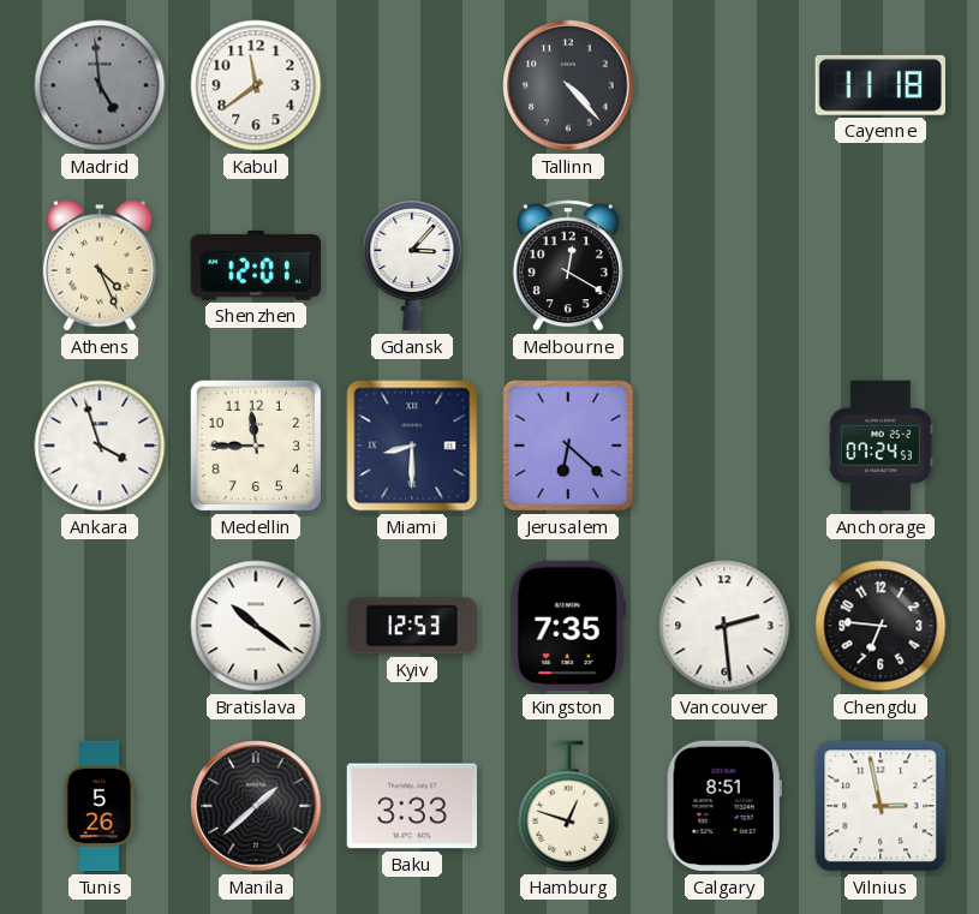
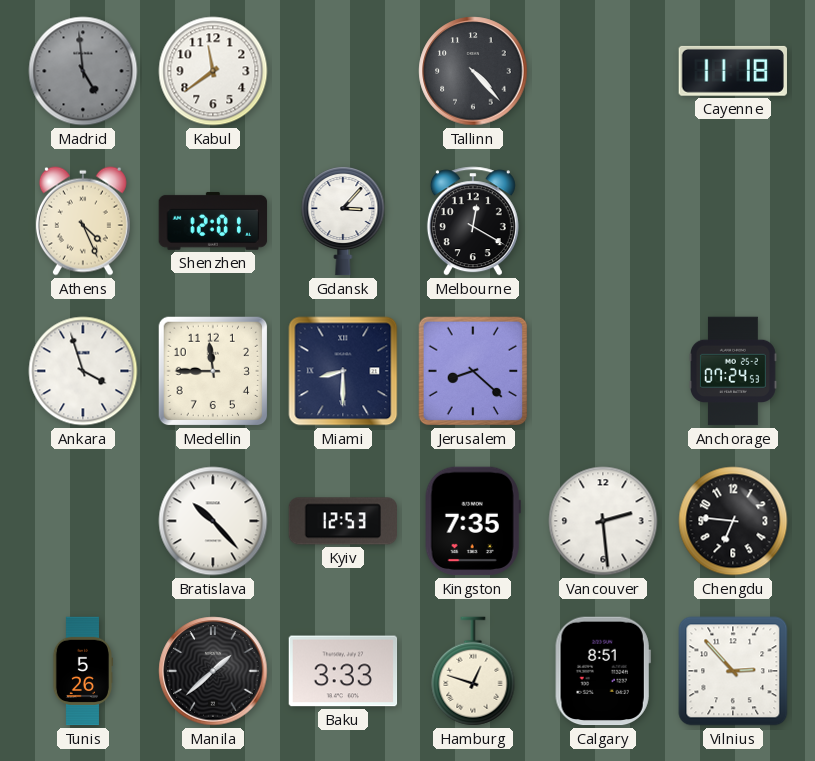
Jerusalem: 6:22 -> 8:22 (473, 371)
Bratislava: 10:21 -> 10:23 (213, 521)
Vilnius: 2:58 -> 2:53 (733, 671)
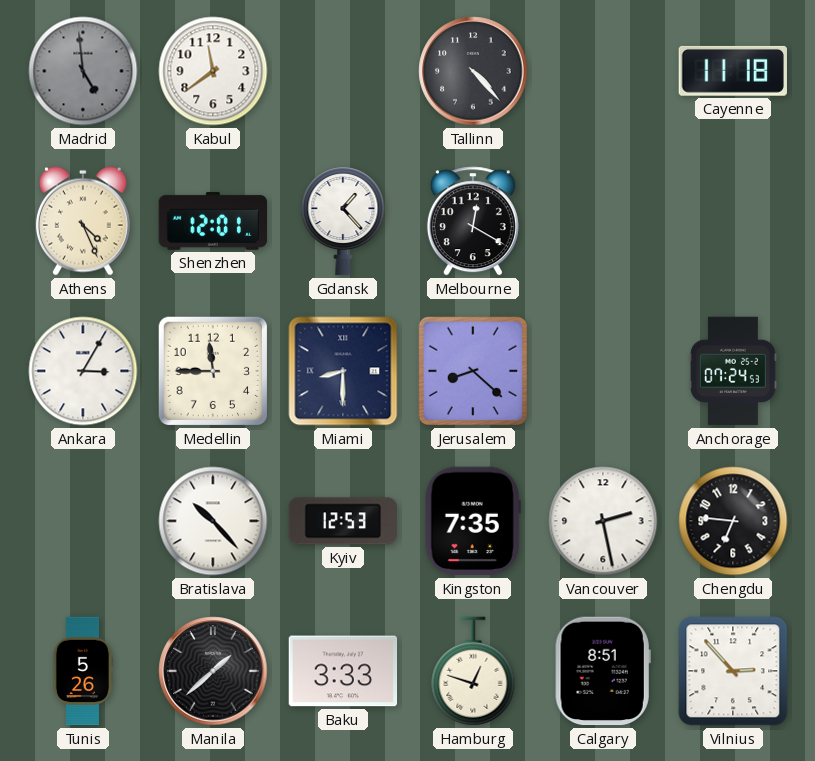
Gdansk: 3:07 -> 1:23 (343, 221)
Ankara: 3:57 -> 3:05 (83, 371)
Vancouver: 2:29 -> 2:28 (603, 521)
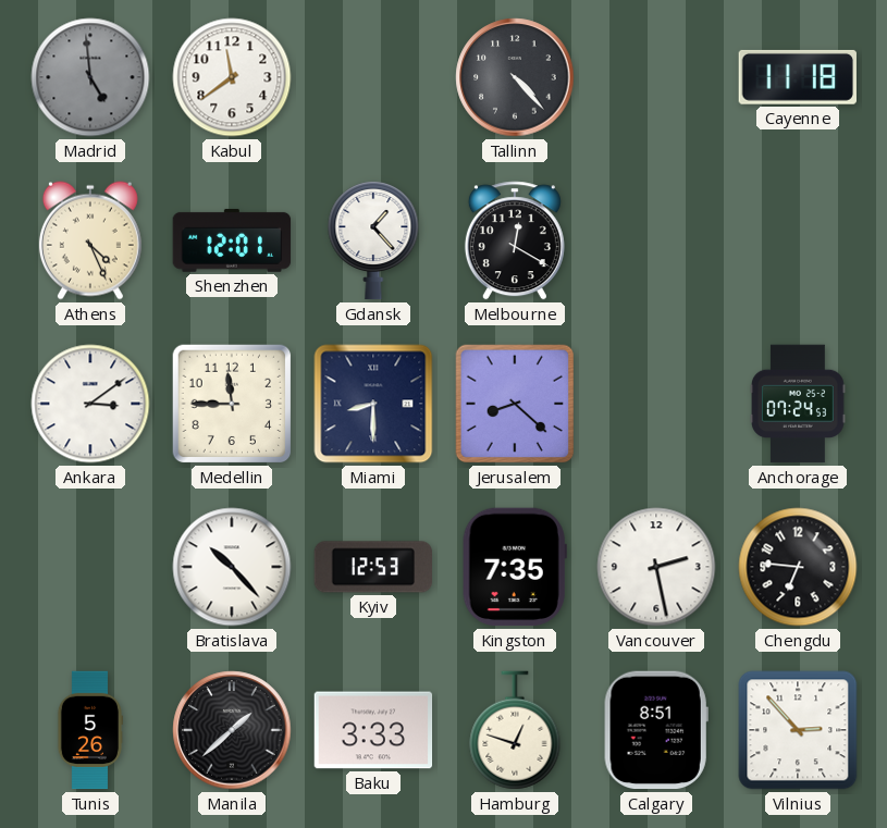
Ankara: 3:05 -> 3:09 (90, 404)
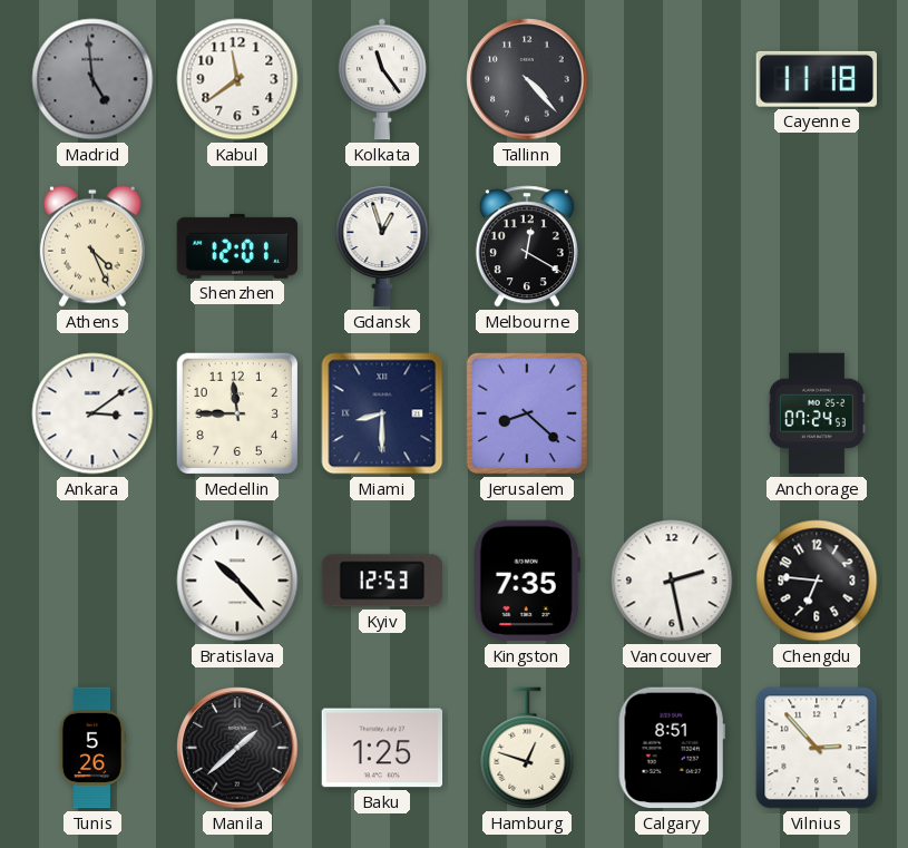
Kolkata: none -> 11:24 (382, 79)
Gdansk: 1:23 -> 12:57 (382, 246)
Baku: 3:33 -> 1:25 (382, 748)
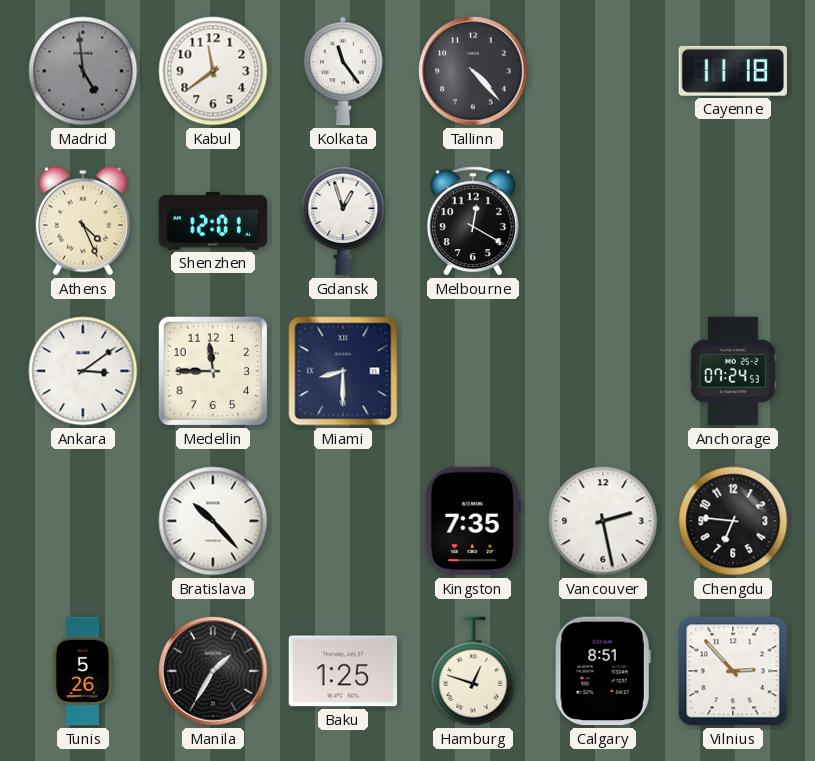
Jerusalem: 8:22 -> none (527, 413)
Kyiv: 12:53 -> none (381, 581)
Manila: 1:38 -> 1:35 (213, 671)
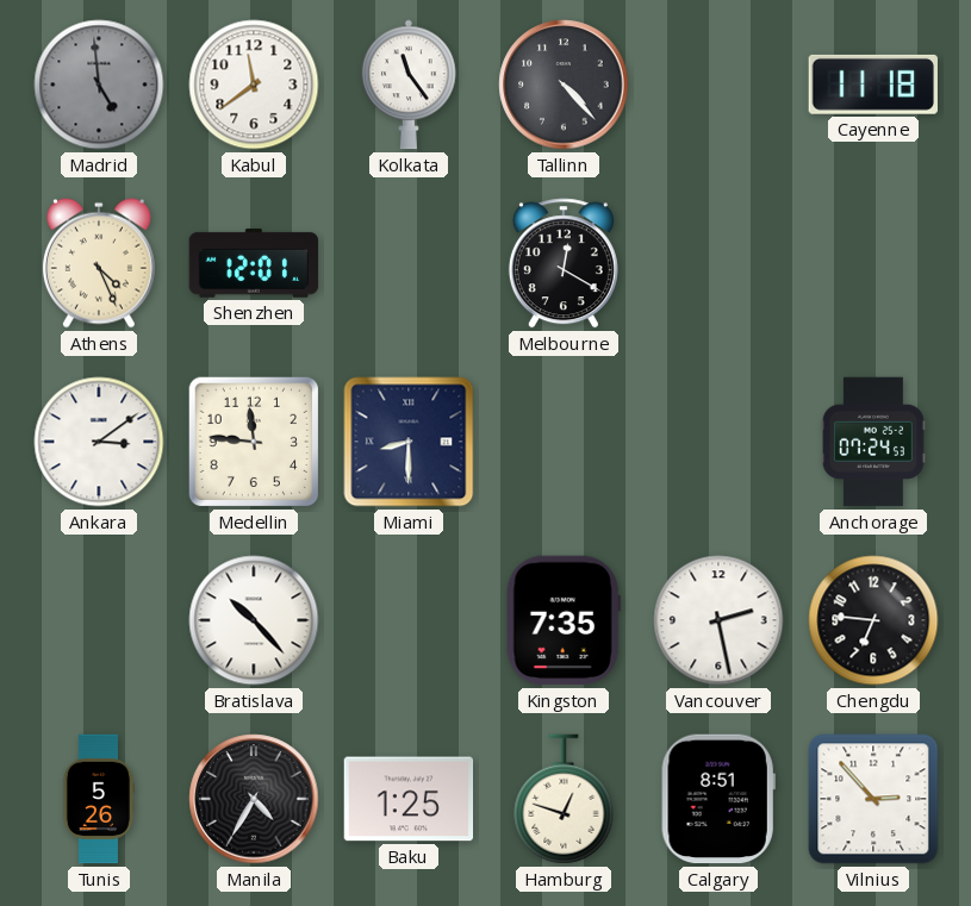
Gdansk: 12:57 -> none (343, 221)
Medellin: 11:45 -> 11:46 (254, 442)
Manila: 1:35 -> 4:35 (254, 799)
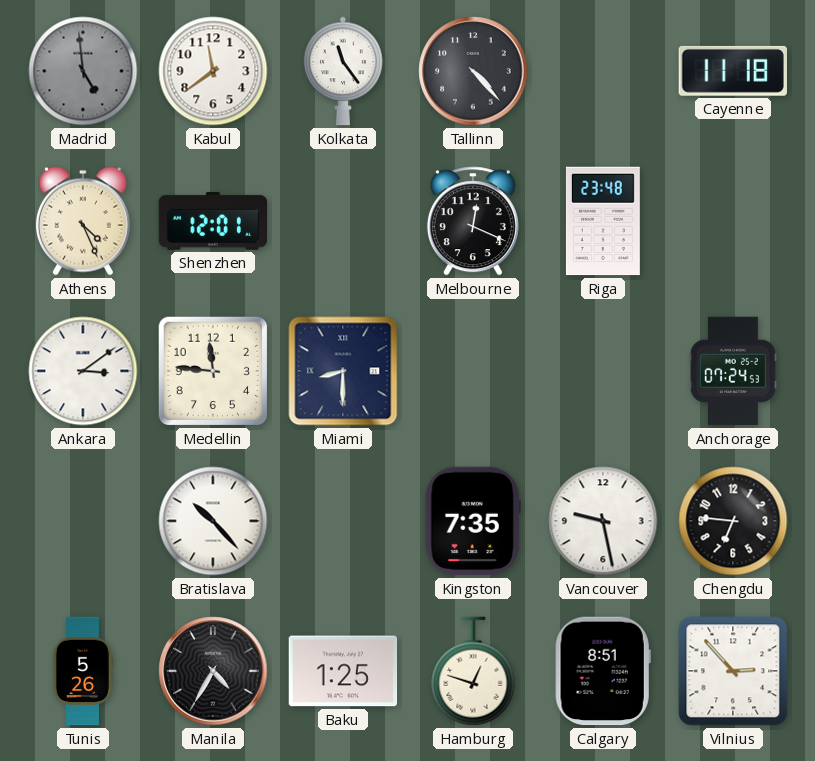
Melbourne: 12:20 -> 12:19 (473, 221)
Riga: none -> 23:48 (603, 221)
Vancouver: 2:28 -> 9:28 (603, 521)
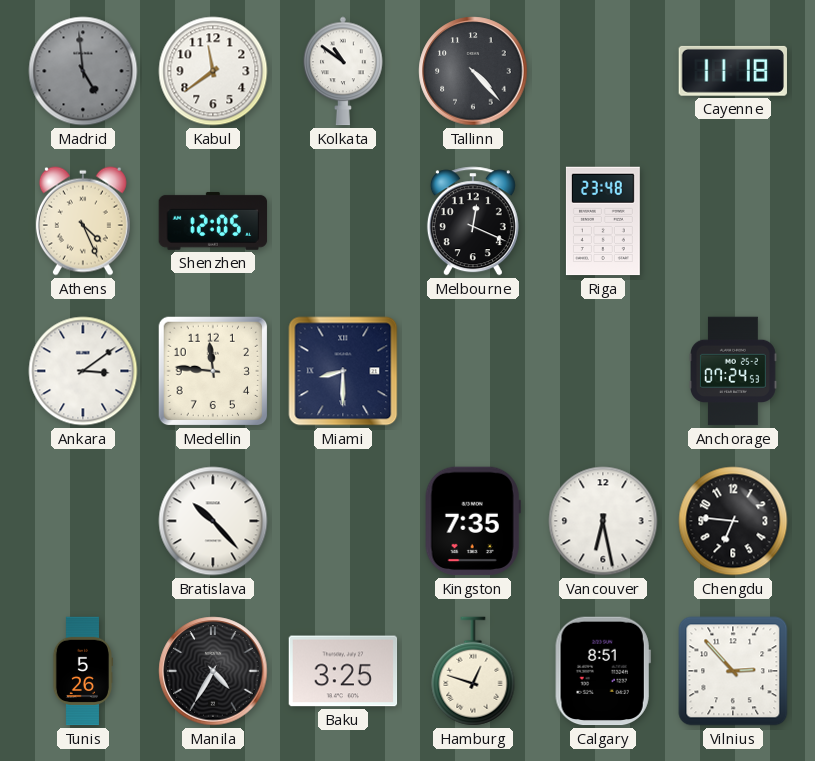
Kolkata: 11:24 -> 10:51 (343, 71)
Shenzhen: 12:01 -> 12:05 (213, 221)
Vancouver: 9:28 -> 6:28 (603, 521)
Baku: 1:25 -> 3:25 (343, 671)
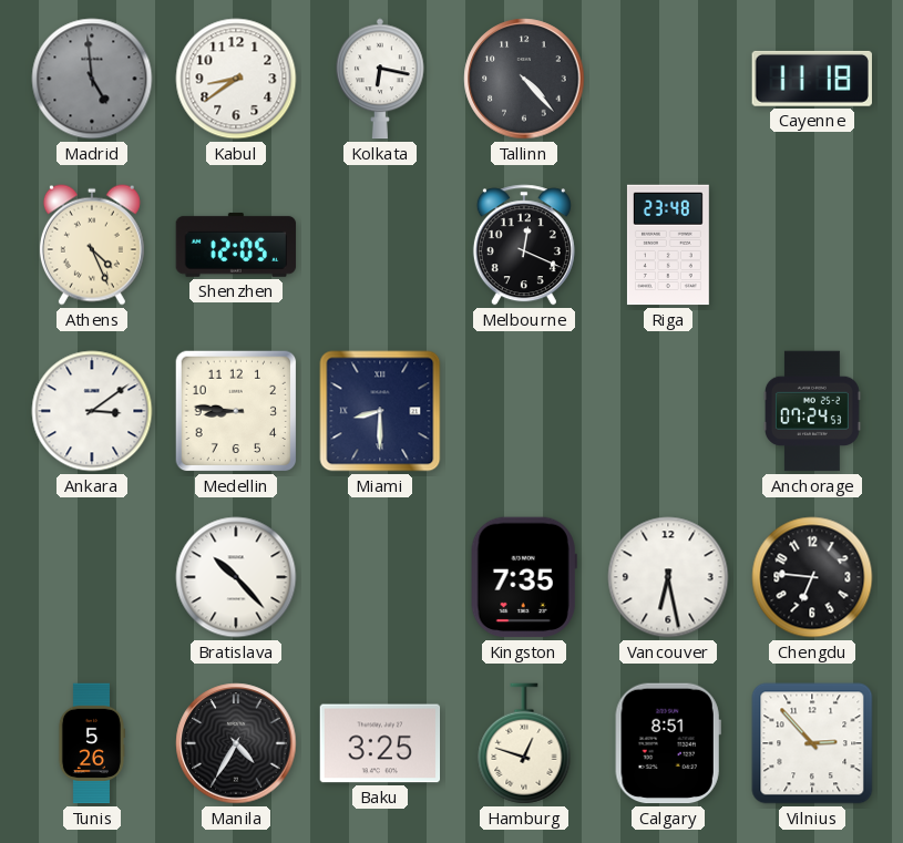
Kabul: 11:39 -> 8:39 (236, 79)
Kolkata: 10:51 -> 6:17 (380, 79)
Medellin: 11:46 -> 8:46 (236, 411)
